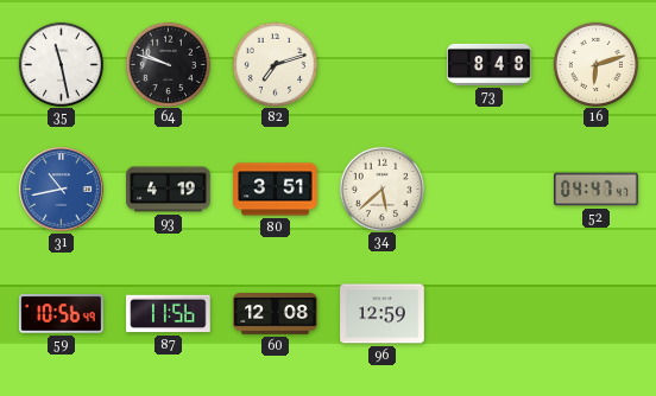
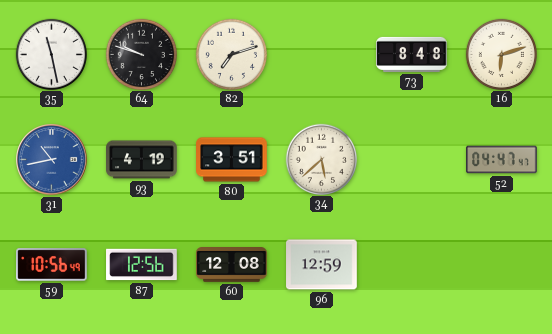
87: 11:56 -> 12:56 (142, 265)
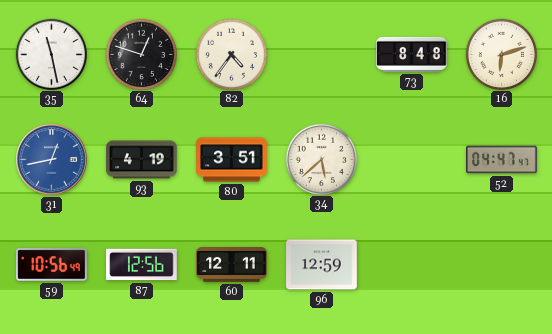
64: 9:48 -> 12:48 (141, 54)
82: 7:12 -> 4:36 (231, 54)
31: 10:43 -> 12:43 (52, 160)
60: 12:08 -> 12:11 (232, 265)
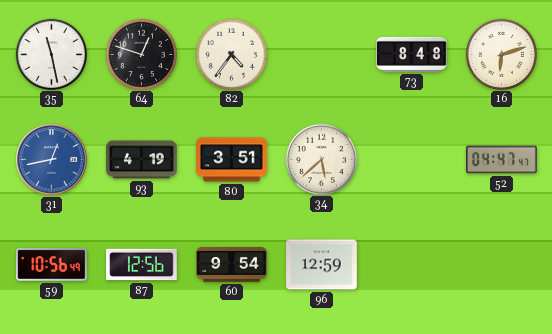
60: 12:11 -> 9:54 (232, 265)
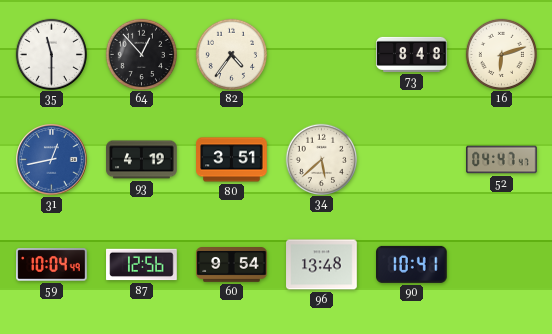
35: 11:28 -> 11:30 (51, 54)
64: 12:48 -> 12:53 (141, 54)
59: 10:56 -> 10:04 (52, 265)
96: 12:59 -> 13:48 (322, 265)
90: none -> 10:41 (412, 264)
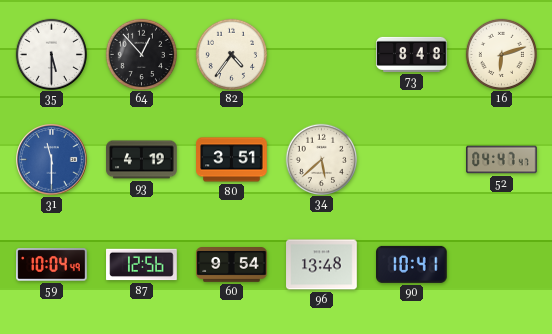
35: 11:30 -> 5:30 (51, 54)
31: 12:43 -> 11:30 (52, 160)
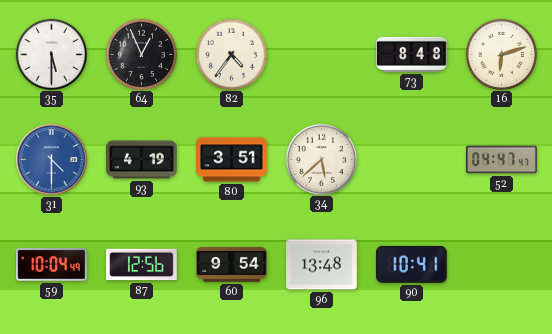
64: 12:53 -> 12:56 (141, 54)
31: 11:30 -> 4:30 (52, 160)
